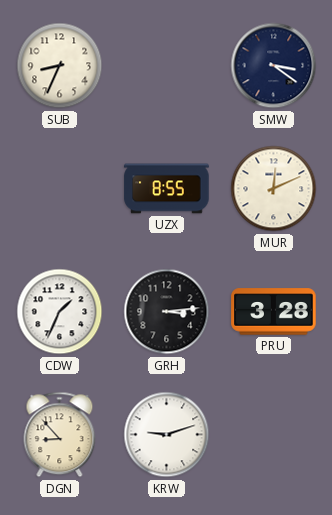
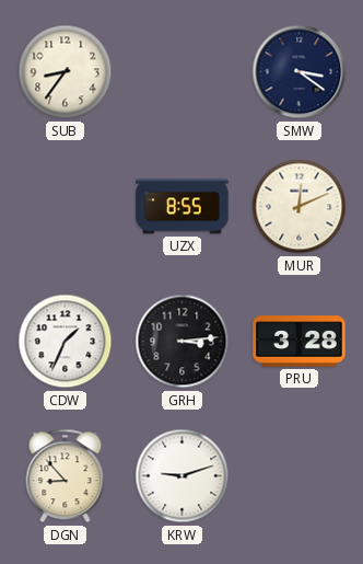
SUB: 8:34 -> 8:36 (66, 72)
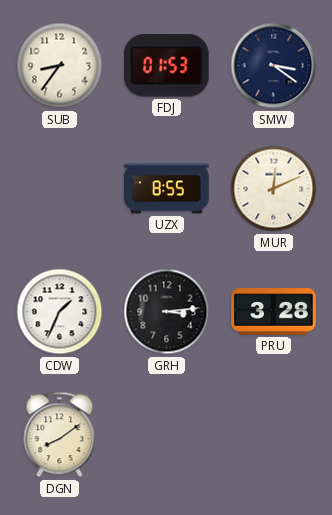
FDJ: none -> 01:53 (167, 66)
DGN: 8:53 -> 8:09 (60, 435)
KRW: 9:12 -> none (183, 476)
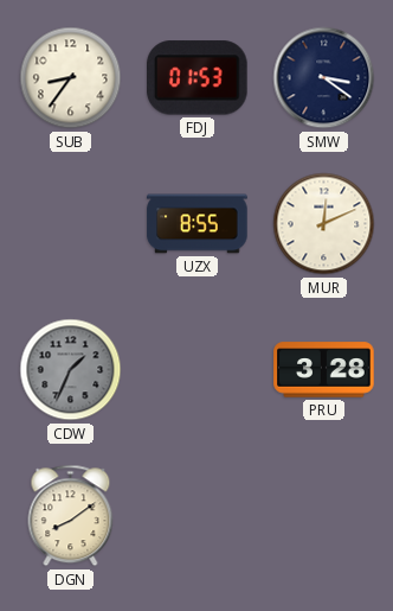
CDW dial: white -> grey (71, 370)
GRH: 3:14 -> none (167, 312)
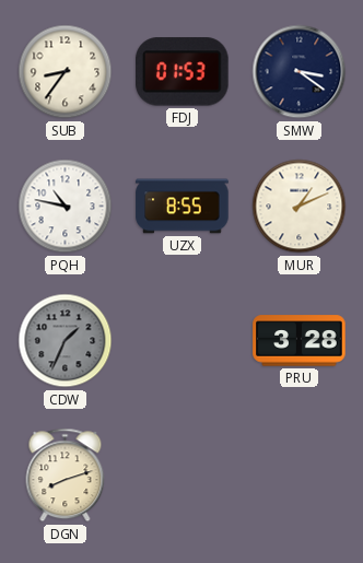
PQH: none -> 10:47 (66, 207)
MUR: 12:11 -> 1:11 (300, 207)
DGN: 8:09 -> 8:12 (66, 476)
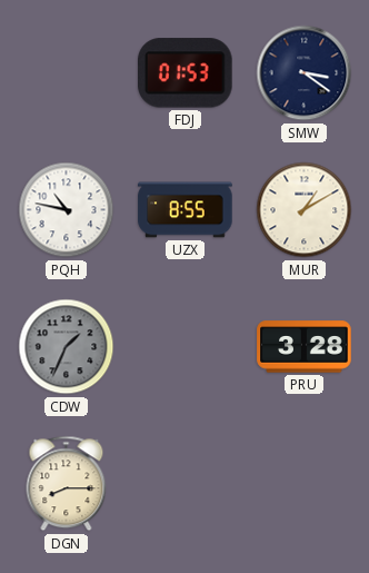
SUB: 8:36 -> none (66, 72)
MUR: 1:11 -> 1:10 (305, 210)
DGN: 8:12 -> 8:15 (67, 484)
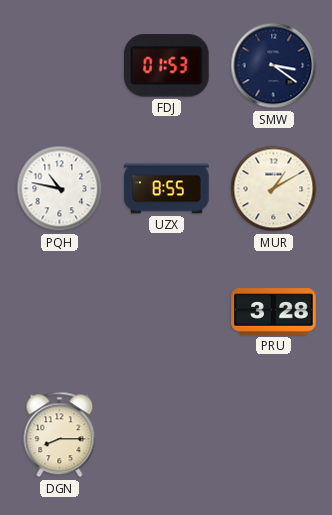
CDW: 1:34 -> none (67, 347)
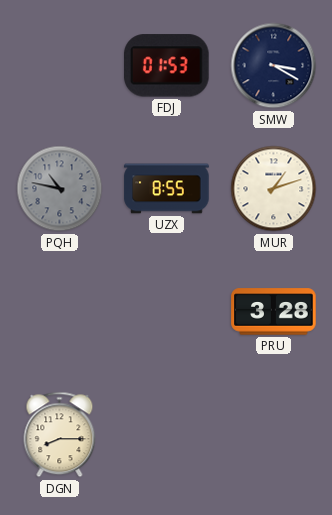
SMW: 3:21 -> 3:20 (274, 66)
PQH dial: white -> grey (60, 189)
MUR: 1:10 -> 1:12 (274, 189)
